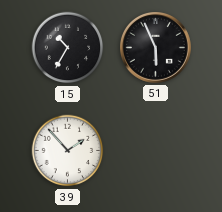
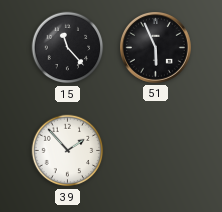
15: 10:35 -> 11:23 (68, 48)
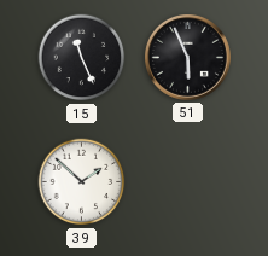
15: 11:23 -> 11:26 (82, 58)
39: 1:53 -> 1:52 (82, 182)
